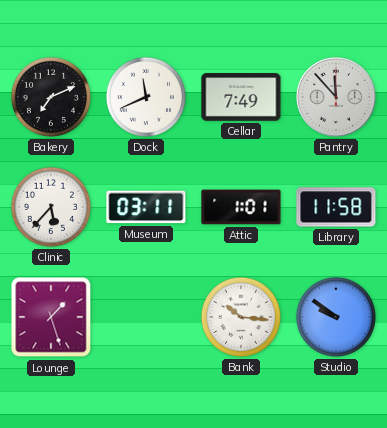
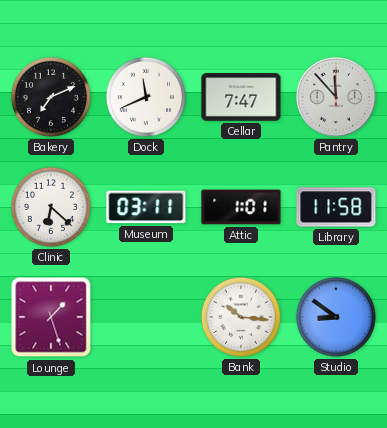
Cellar: 7:49 -> 7:47 (241, 97)
Clinic: 5:37 -> 6:22 (51, 207)
Studio: 9:51 -> 8:51 (336, 317)
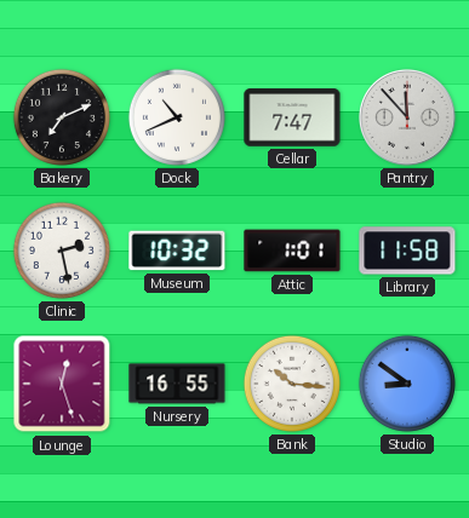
Dock: 11:41 -> 10:41 (177, 117)
Clinic: 6:22 -> 2:28 (62, 251)
Museum: 03:11 -> 10:32 (177, 251)
Lounge: 1:27 -> 12:27 (62, 384)
Nursery: none -> 16:55 (177, 384)
